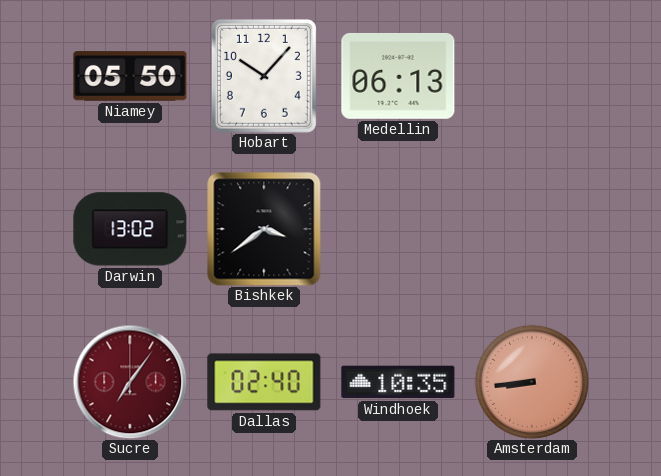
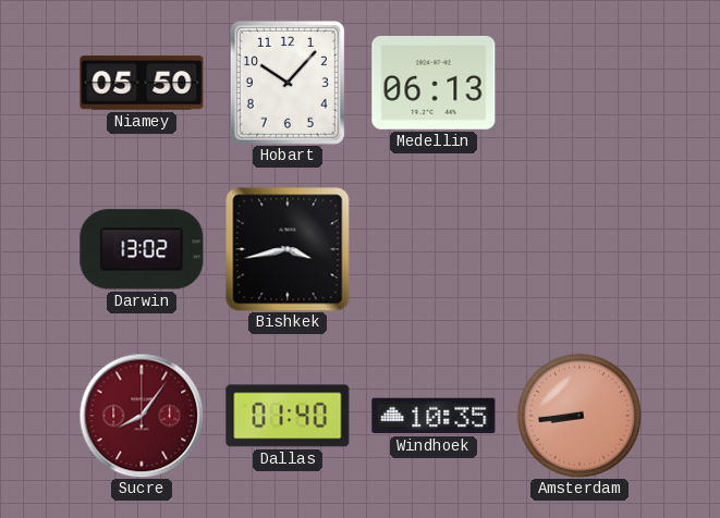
Bishkek: 3:39 -> 3:43 (288, 249)
Sucre: 7:06 -> 8:06 (142, 416)
Dallas: 02:40 -> 01:40 (288, 416)
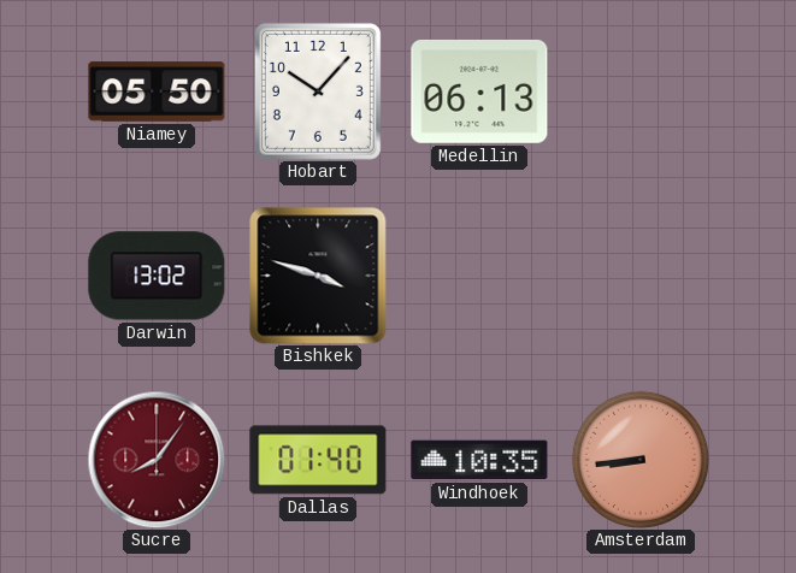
Bishkek: 3:43 -> 3:48 (318, 276)
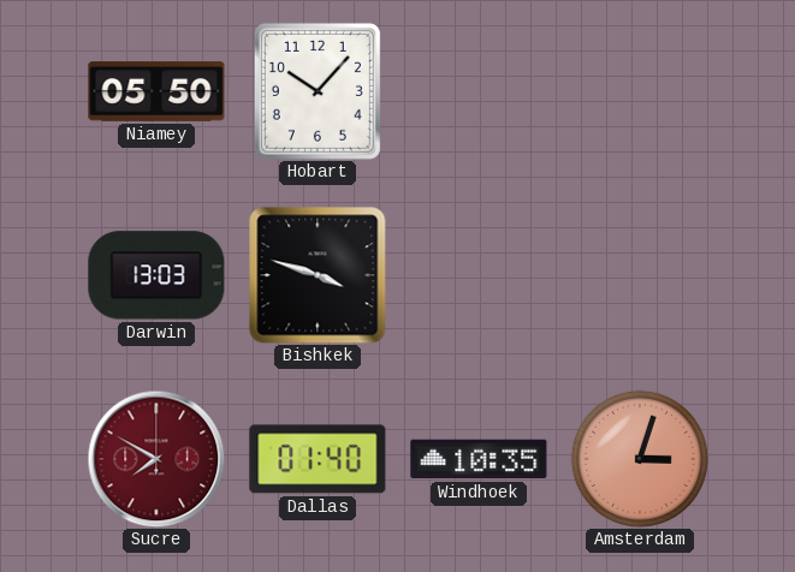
Medellin: 06:13 -> none (479, 91)
Darwin: 13:02 -> 13:03 (156, 275)
Sucre: 8:06 -> 7:50 (156, 459)
Amsterdam: 8:44 -> 3:03 (640, 459)
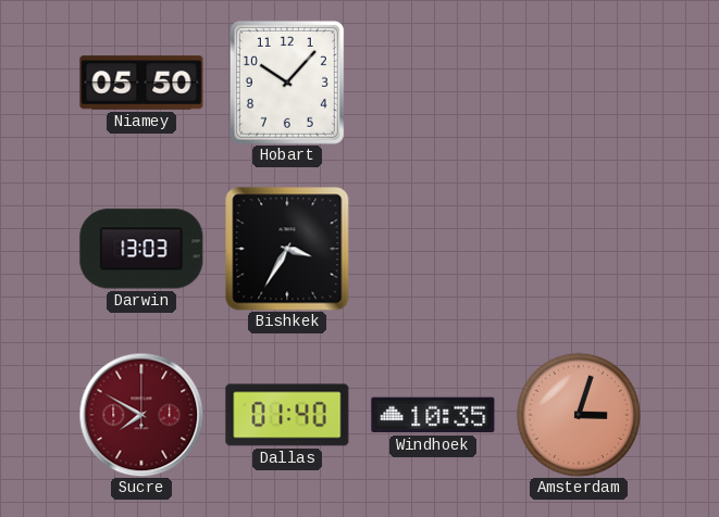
Bishkek: 3:48 -> 3:35 (287, 249)
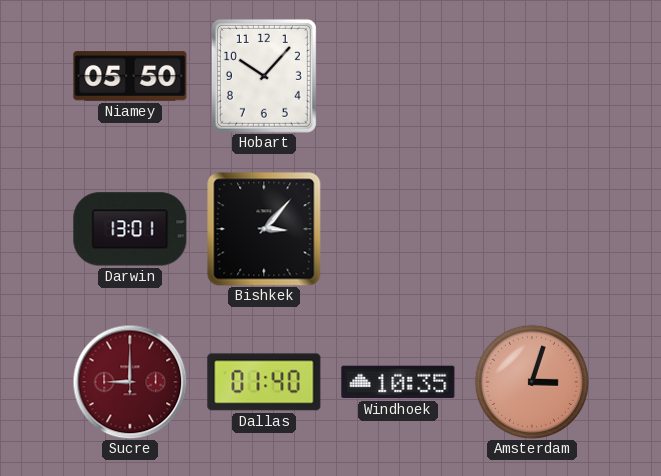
Darwin: 13:03 -> 13:01 (130, 229)
Bishkek: 3:35 -> 3:07 (264, 229)
Sucre: 7:50 -> 9:00 (130, 382)
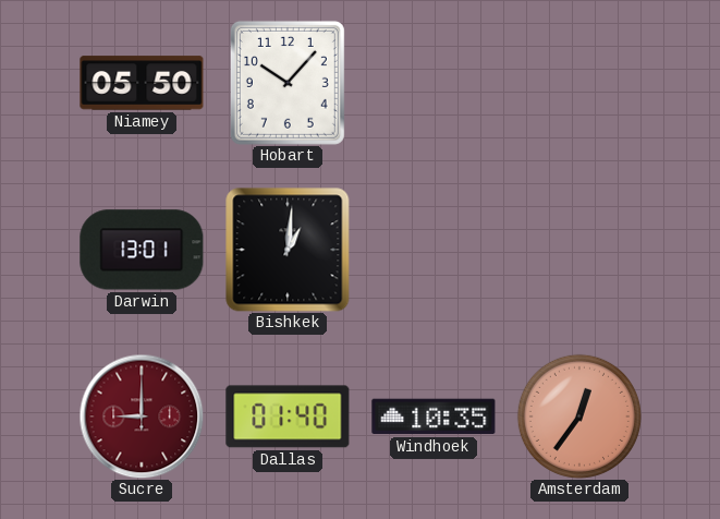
Bishkek: 3:07 -> 1:01 (288, 250)
Amsterdam: 3:03 -> 12:36 (579, 417)
